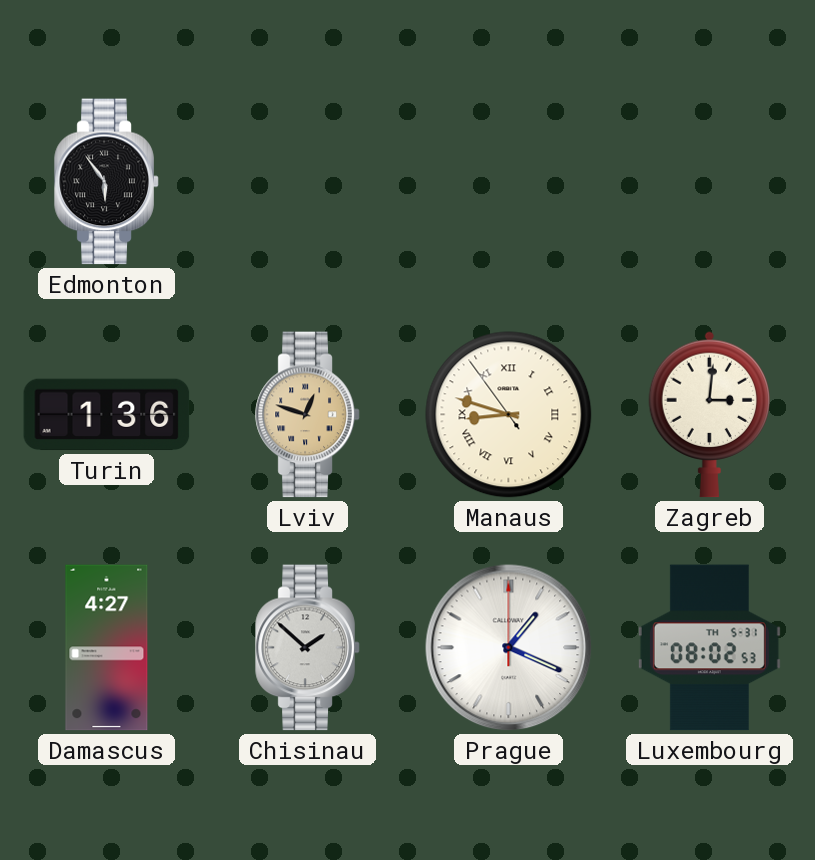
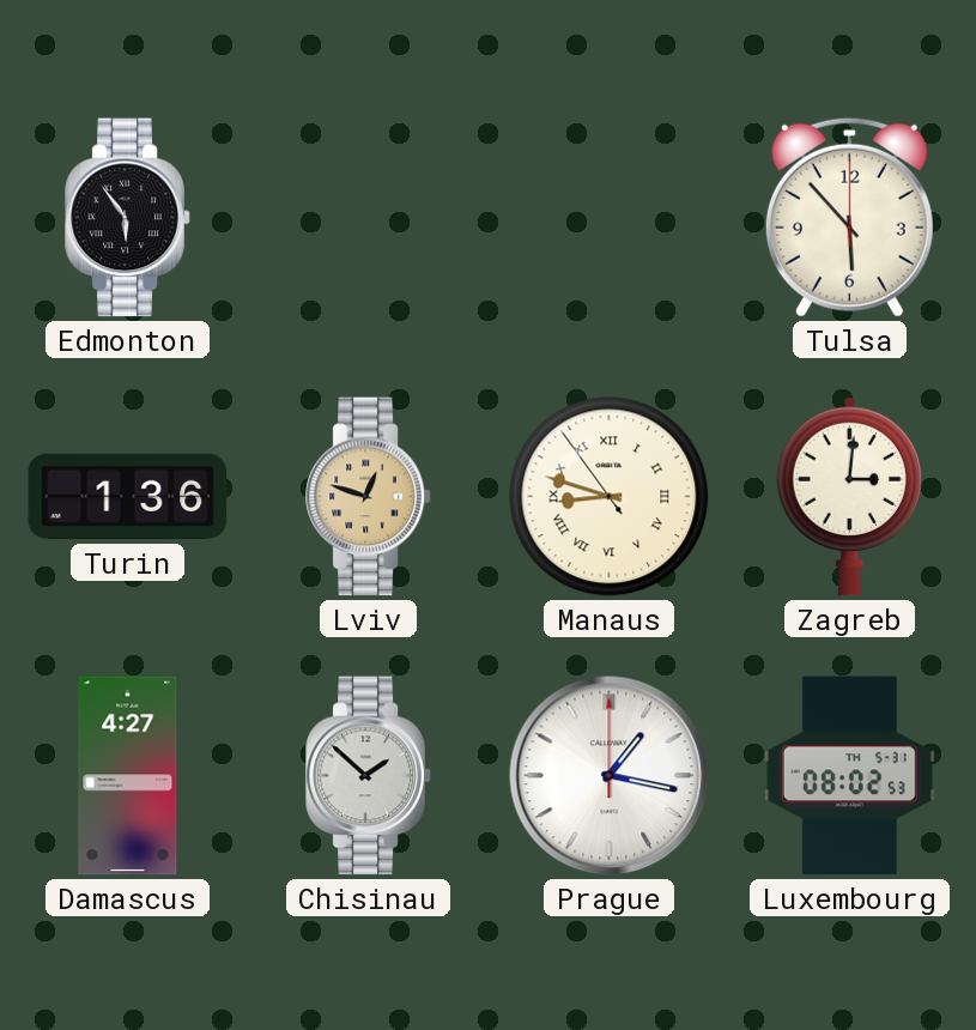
Tulsa: none -> 5:53 (849, 217)
Prague: 1:19 -> 1:17 (610, 776)
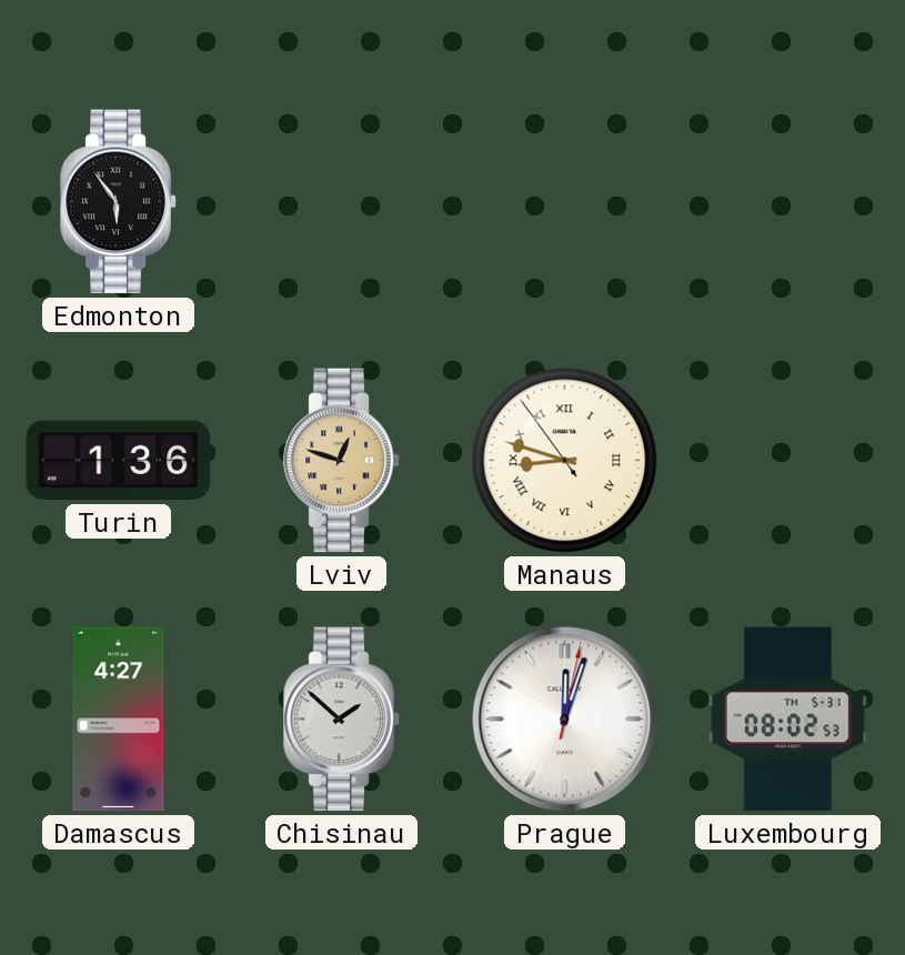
Tulsa: 5:53 -> none (849, 217)
Zagreb: 3:01 -> none (849, 496)
Prague: 1:17 -> 12:03 (565, 720)
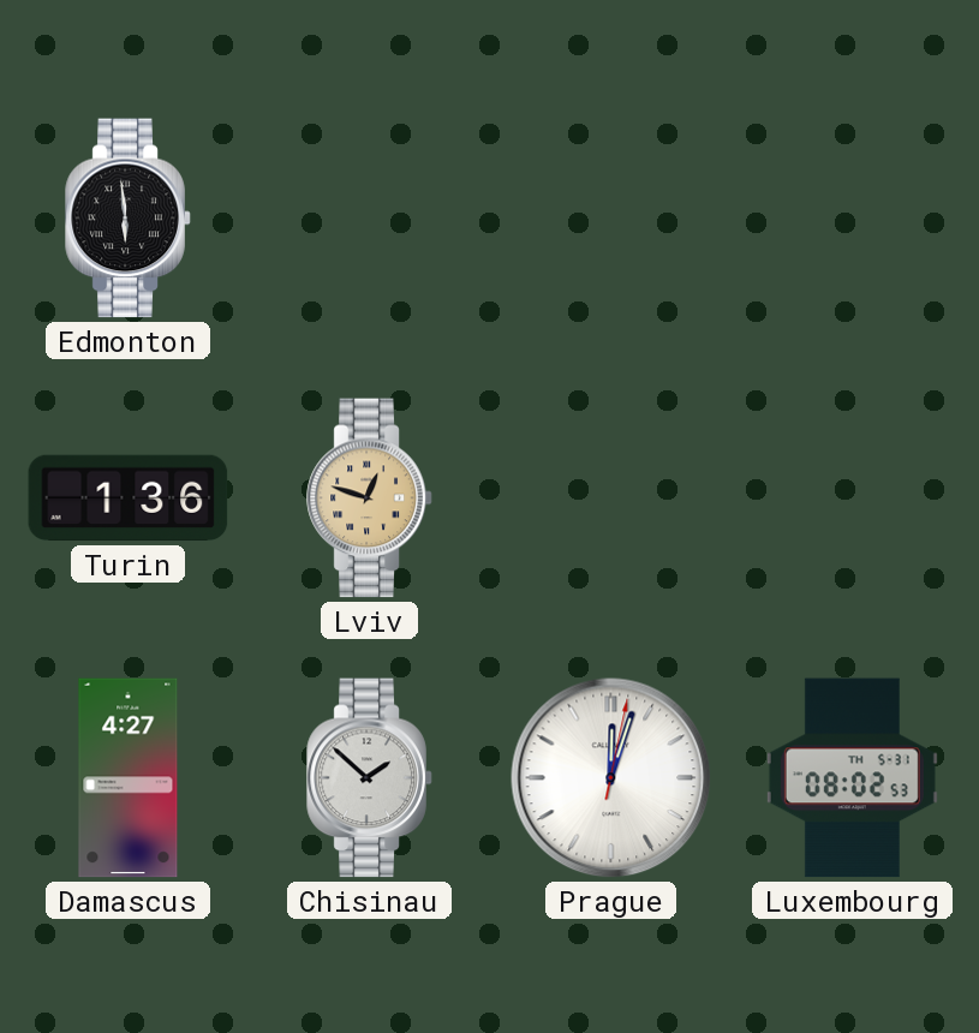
Edmonton: 5:54 -> 5:59 (129, 219)
Manaus: 8:47 -> none (565, 461)
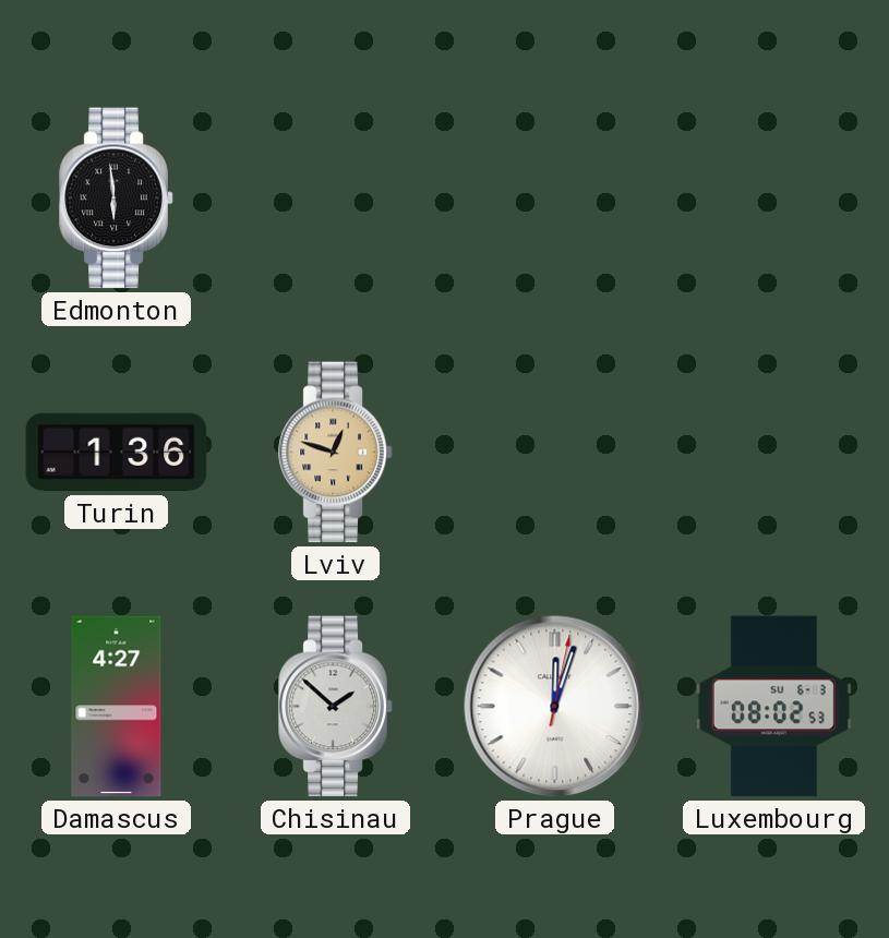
Luxembourg date: TH 5-31 -> SU 6-3 (773, 707)
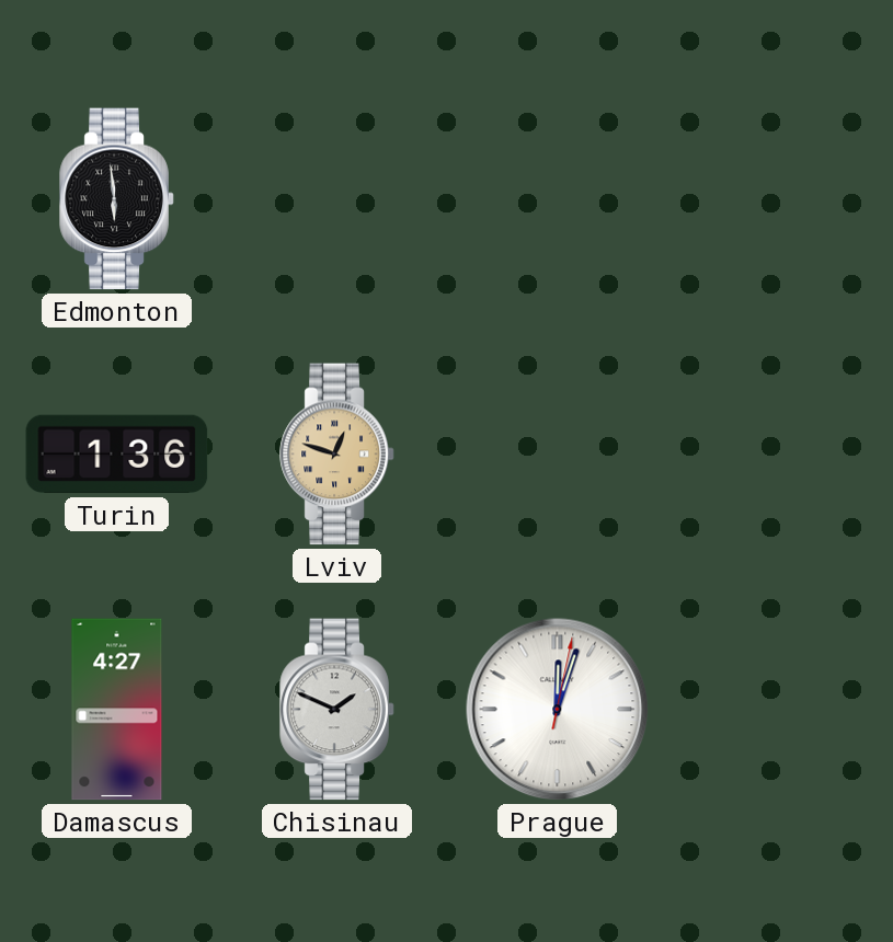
Chisinau: 1:52 -> 1:49 (337, 710)
Luxembourg: 08:02 -> none (773, 707)
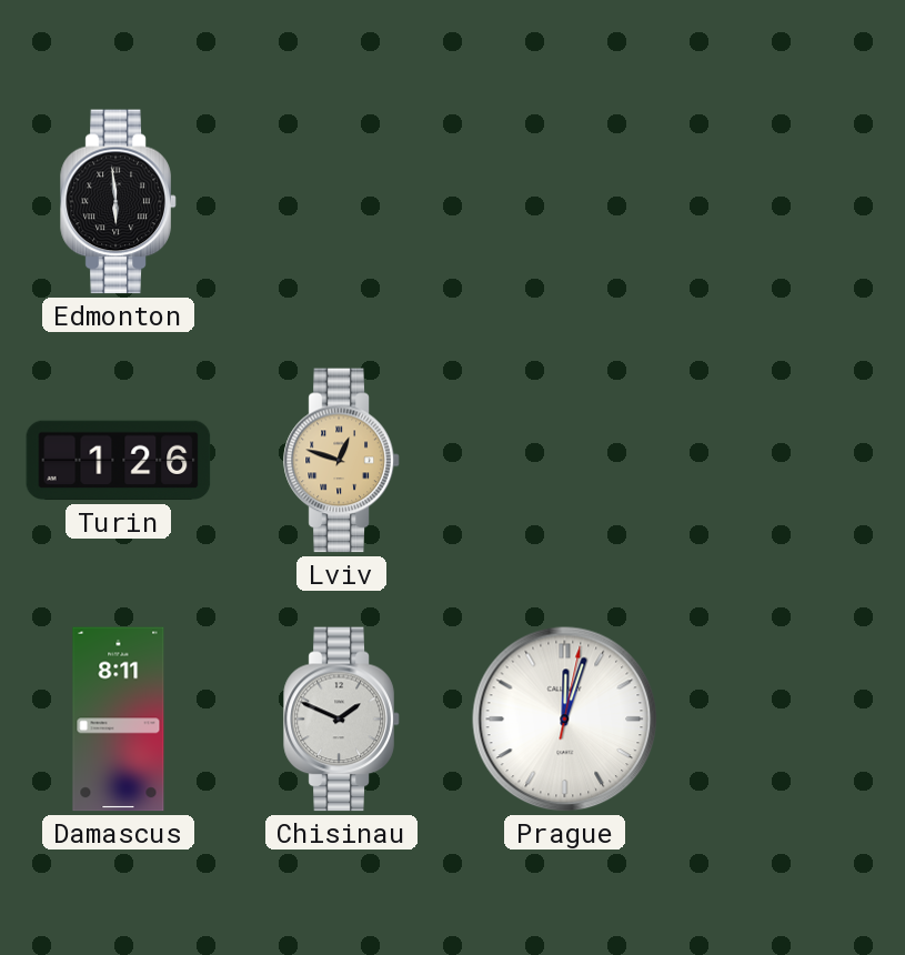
Turin: 1:36 -> 1:26 (119, 461)
Damascus: 4:27 -> 8:11 (119, 720)
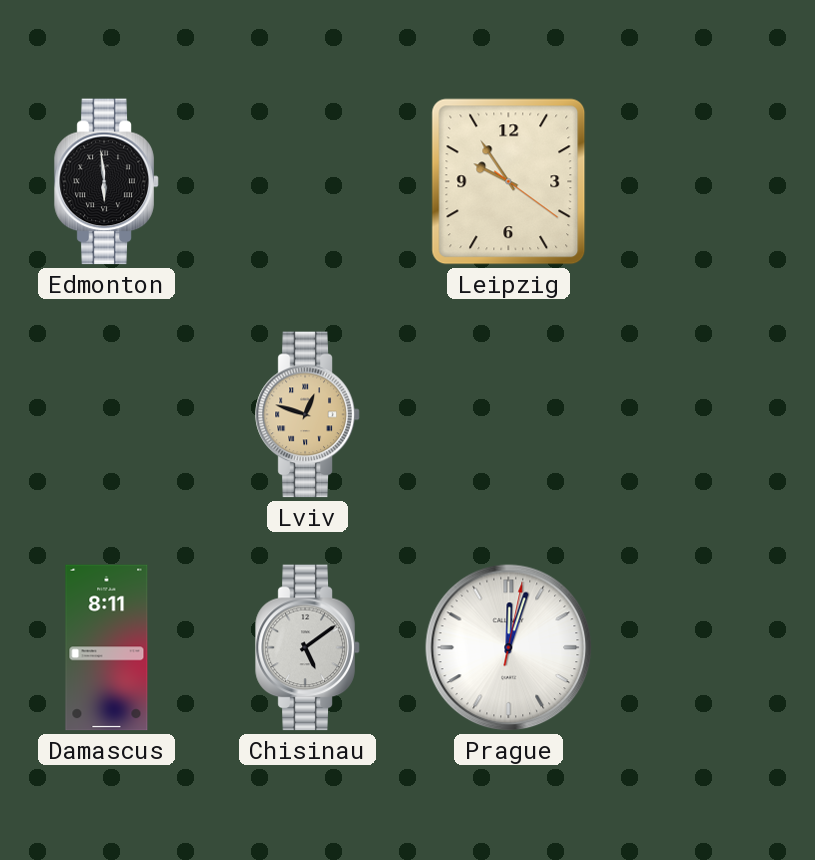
Leipzig: none -> 9:54 (509, 182)
Turin: 1:26 -> none (119, 461)
Chisinau: 1:49 -> 5:09 (308, 648)
